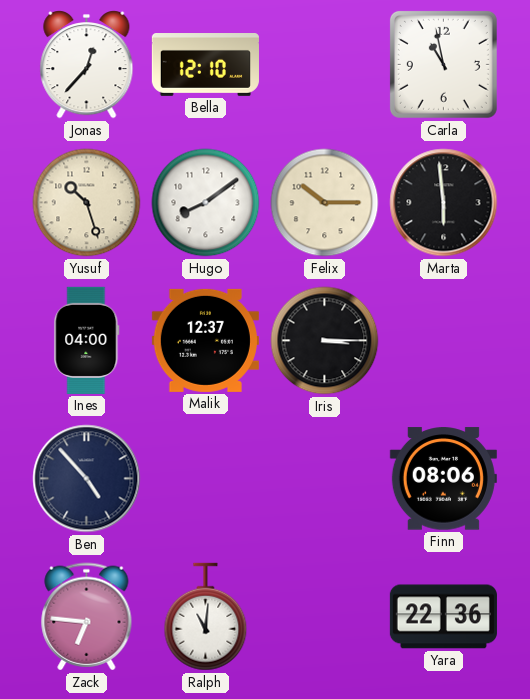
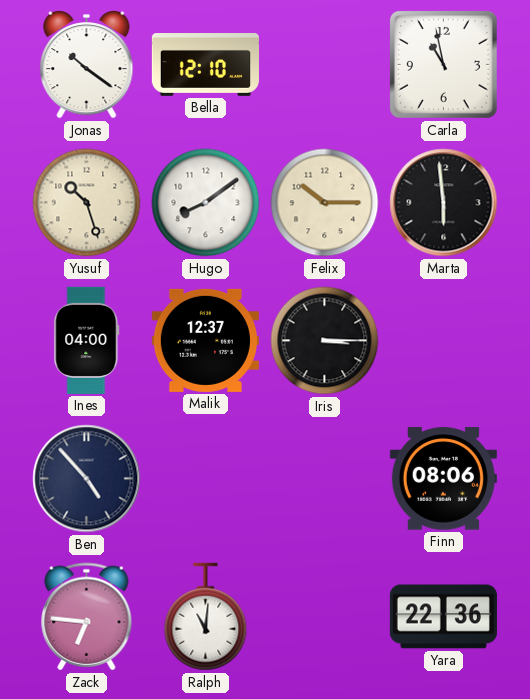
Jonas: 12:37 -> 10:21 (87, 65)
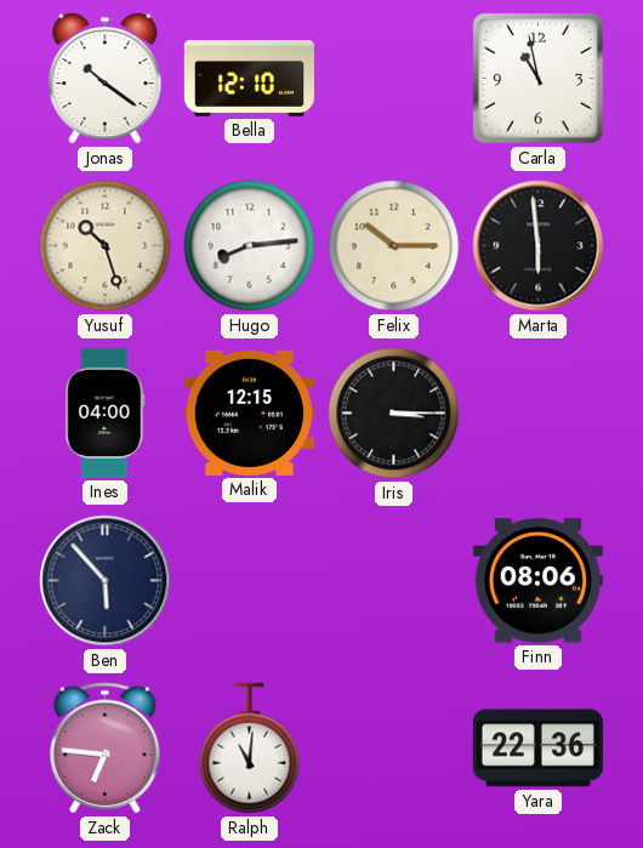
Hugo: 8:09 -> 8:14 (250, 246)
Malik: 12:37 -> 12:15 (249, 412)
Ben: 4:53 -> 5:53 (106, 581)
